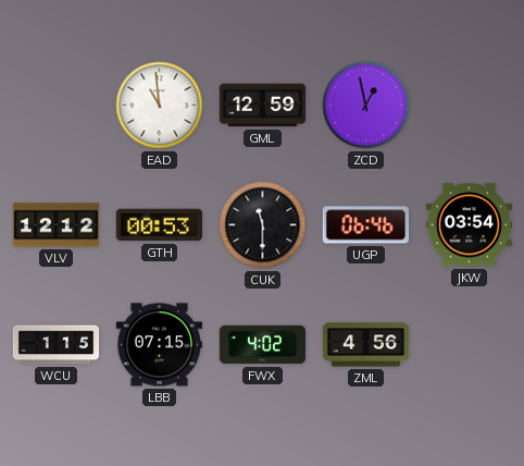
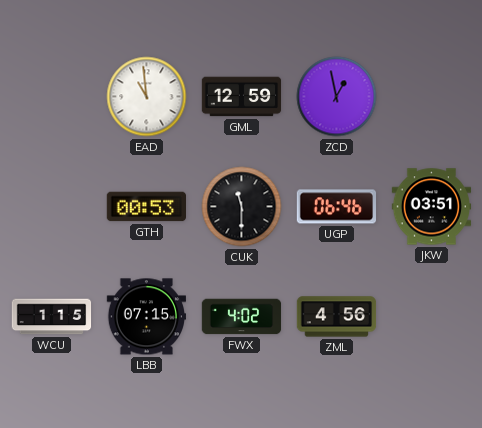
VLV: 12:12 -> none (57, 225)
JKW: 03:54 -> 03:51 (432, 207)
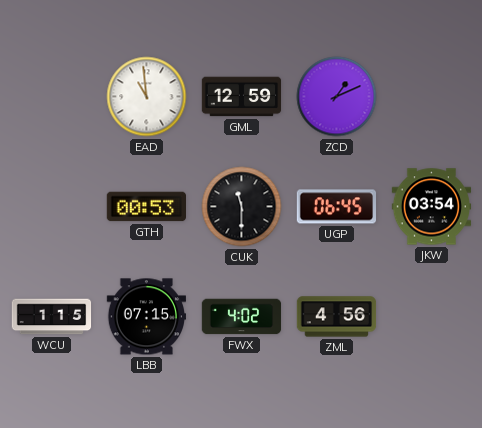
ZCD: 12:58 -> 1:11 (337, 97)
UGP: 06:46 -> 06:45 (337, 207)
JKW: 03:51 -> 03:54 (432, 207)
